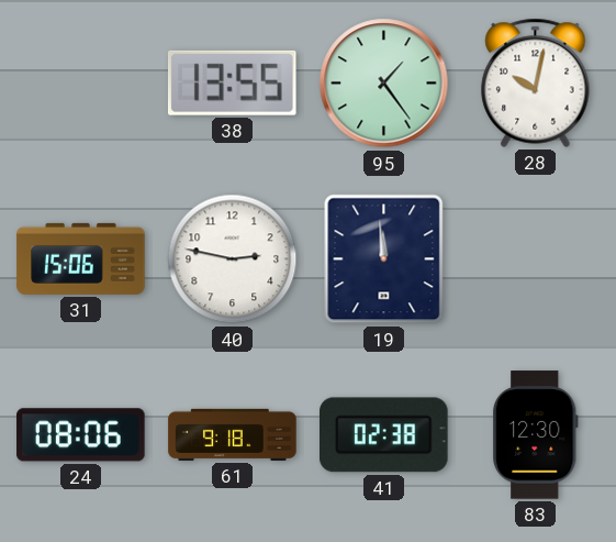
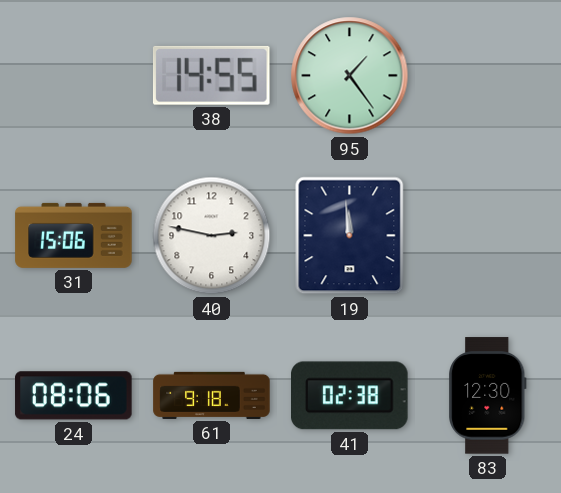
38: 13:55 -> 14:55 (211, 75)
28: 10:02 -> none (536, 82)
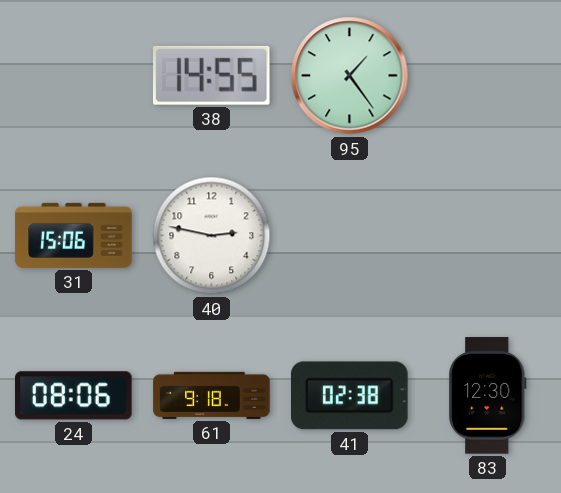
19: 11:59 -> none (350, 236)
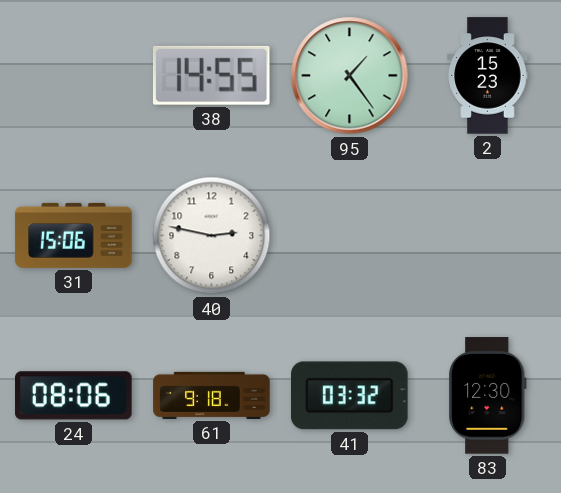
2: none -> 15:23 (488, 76)
41: 02:38 -> 03:32 (350, 396)
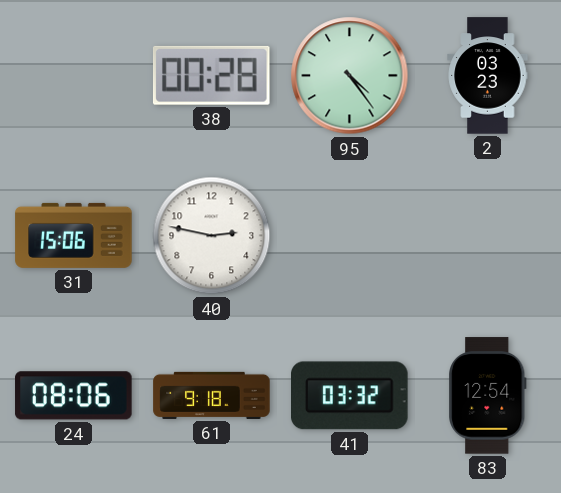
38: 14:55 -> 00:28 (211, 75)
95: 1:24 -> 4:24 (350, 76)
2: 15:23 -> 03:23 (488, 76)
83: 12:30 -> 12:54 (488, 396)
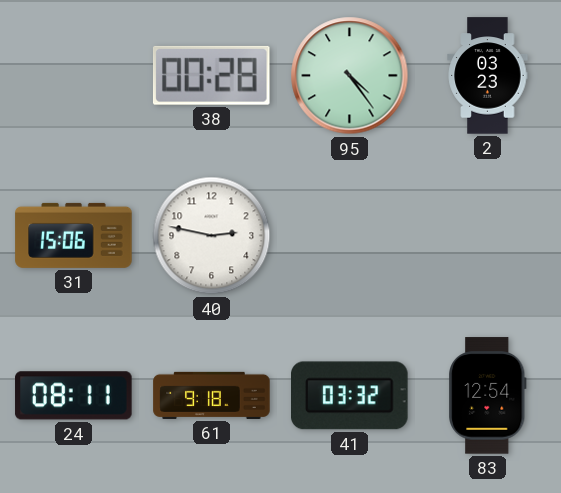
24: 08:06 -> 08:11 (74, 396)
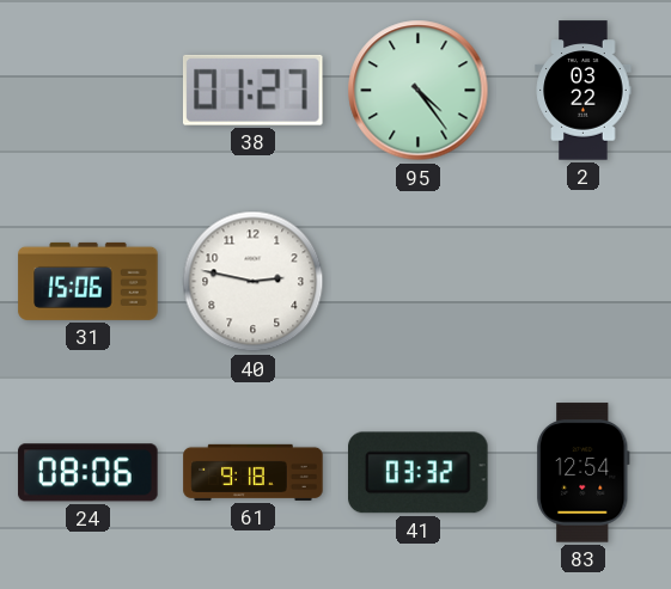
38: 00:28 -> 01:27 (252, 90)
2: 03:23 -> 03:22 (584, 91)
24: 08:11 -> 08:06 (89, 473)
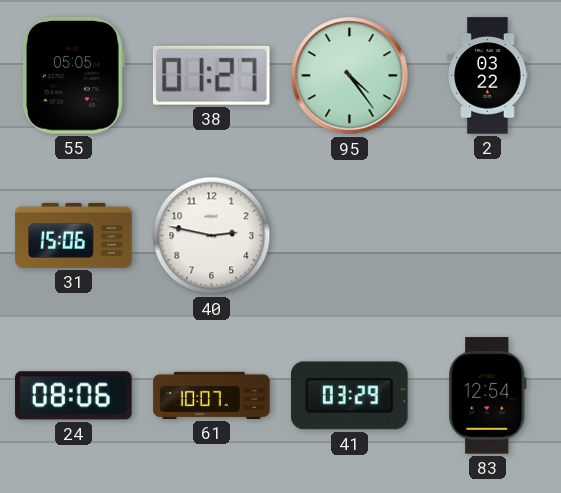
55: none -> 05:05 (74, 76)
61: 9:18 -> 10:07 (212, 395)
41: 03:32 -> 03:29 (350, 396)
